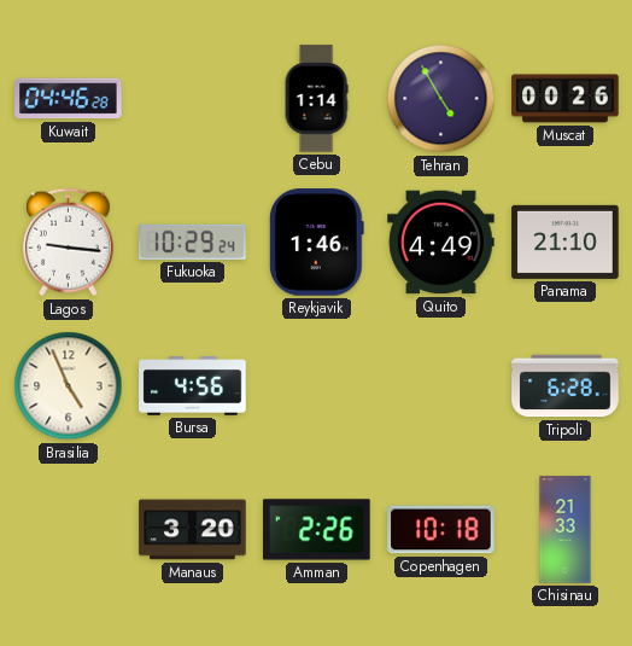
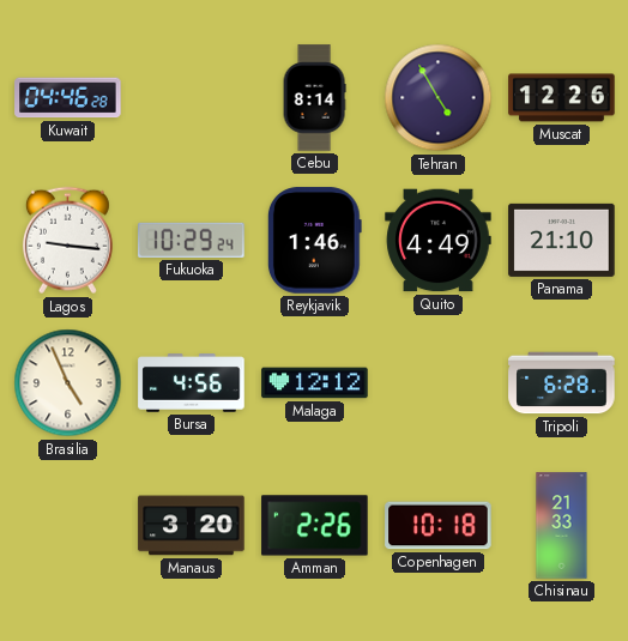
Cebu: 1:14 -> 8:14 (314, 98)
Muscat: 00:26 -> 12:26 (562, 98)
Malaga: none -> 12:12 (315, 383)
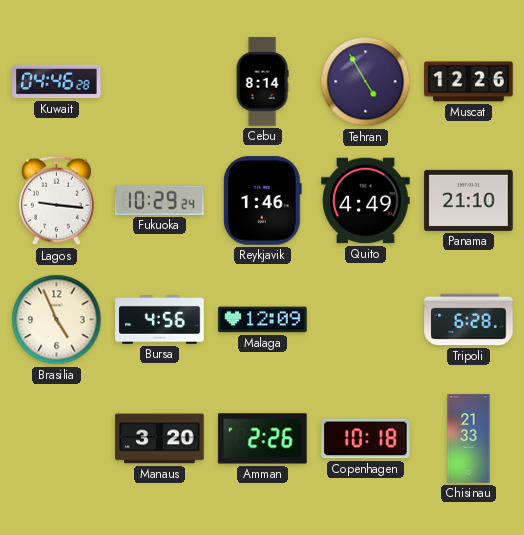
Malaga: 12:12 -> 12:09 (263, 320)
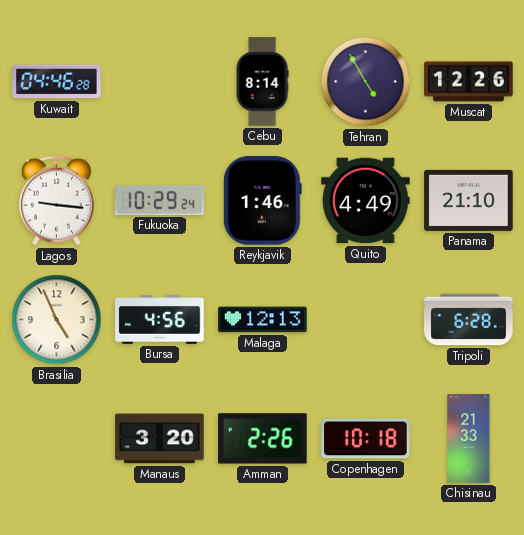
Malaga: 12:09 -> 12:13 (263, 320)
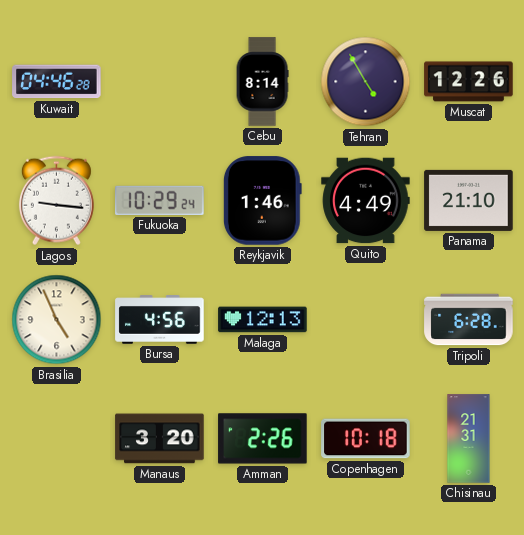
Chisinau: 21:33 -> 21:31 (469, 439)
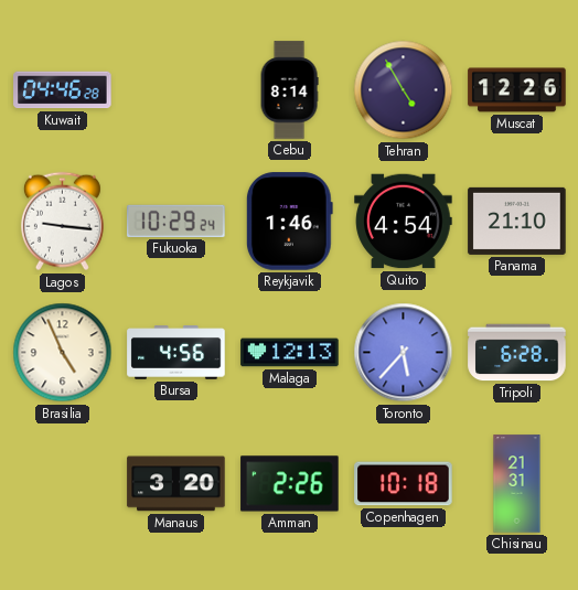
Quito: 4:49 -> 4:54 (404, 222)
Toronto: none -> 5:37 (404, 353)
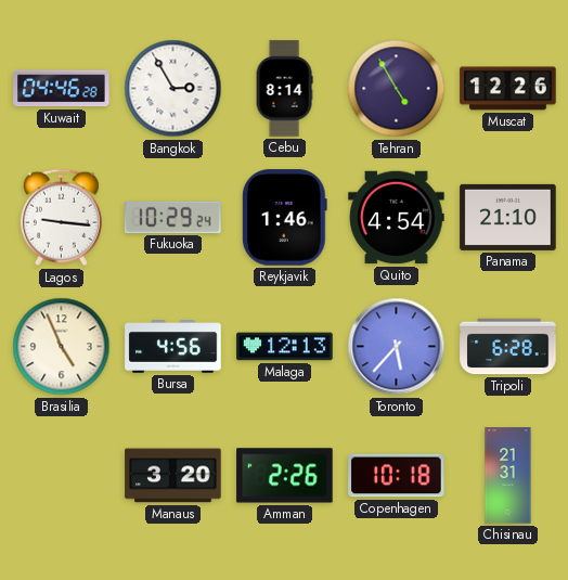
Bangkok: none -> 2:55 (173, 89)
